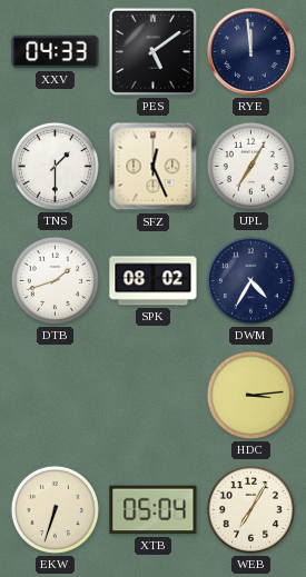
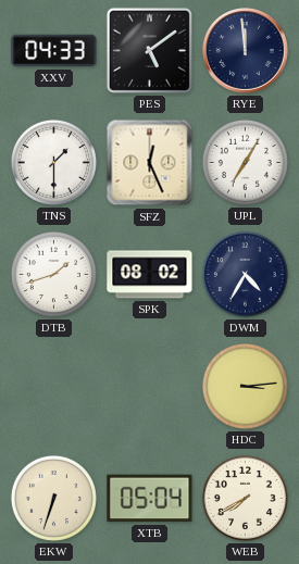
WEB: 7:05 -> 7:40 (245, 498)
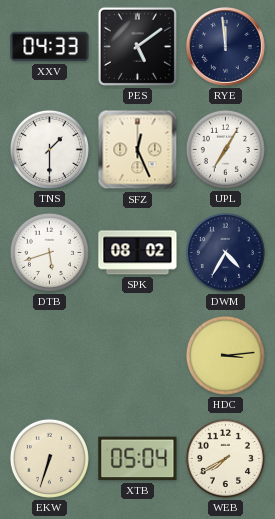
DTB: 1:42 -> 5:42 (49, 252)
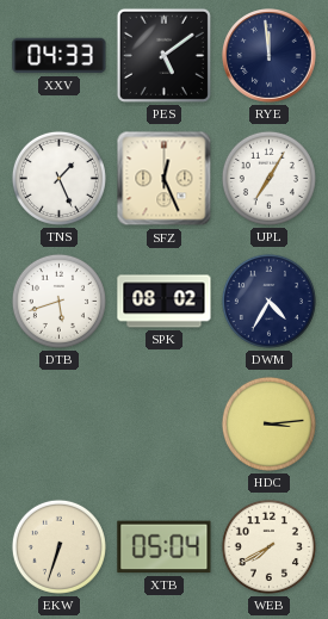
TNS: 1:30 -> 1:26 (58, 178)
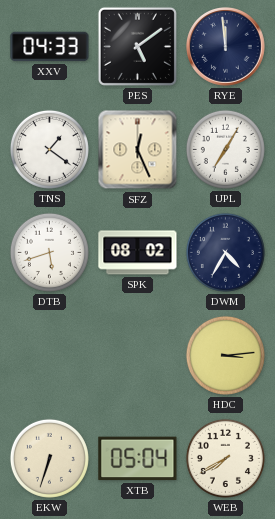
TNS: 1:26 -> 1:21 (49, 149)
